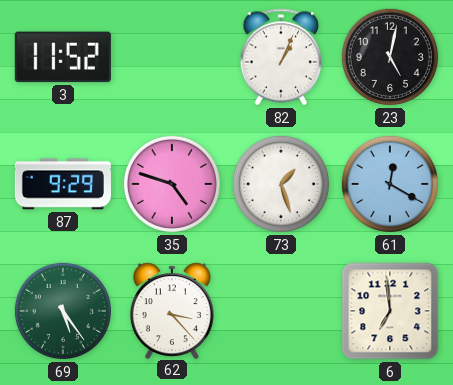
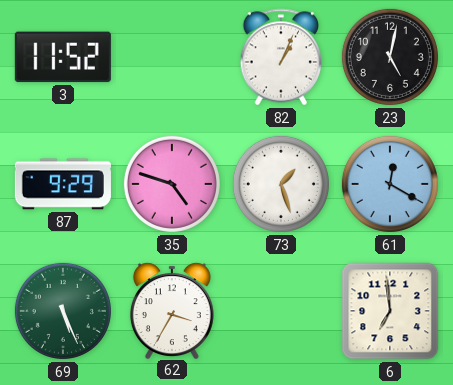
69: 5:24 -> 5:26 (63, 311)
62: 3:23 -> 3:35 (172, 310)
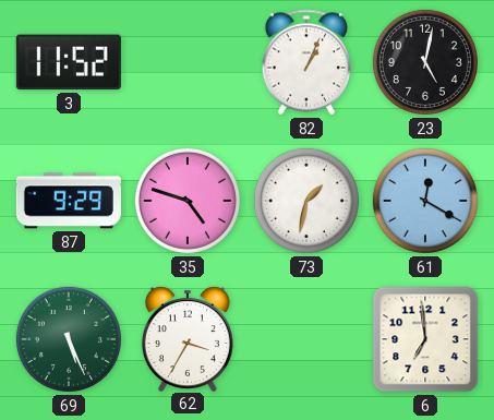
73: 1:27 -> 1:32 (306, 201)
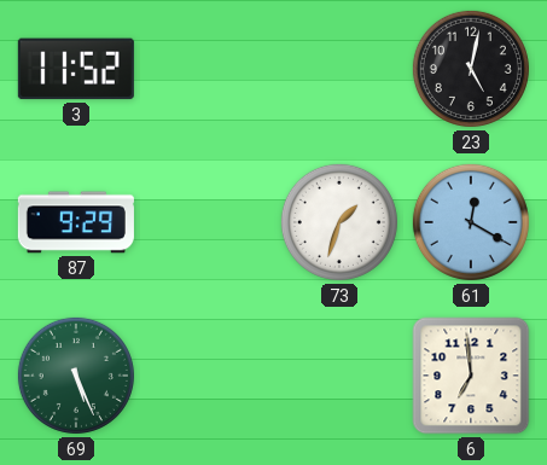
82: 1:04 -> none (305, 62)
35: 4:48 -> none (188, 201)
73: 1:32 -> 1:33 (339, 222)
62: 3:35 -> none (188, 338)
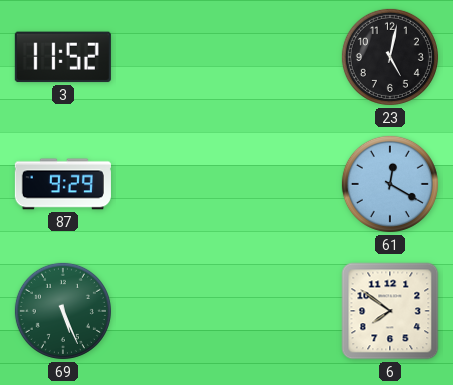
73: 1:33 -> none (339, 222)
6: 6:59 -> 7:51 (390, 311)
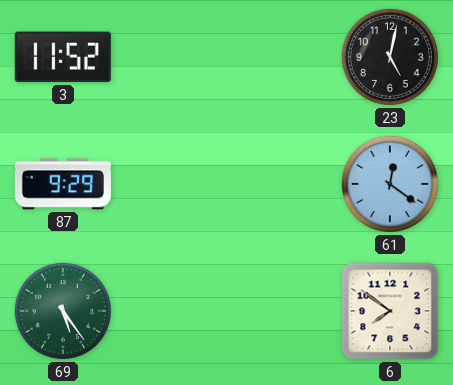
61: 12:20 -> 12:21 (390, 184)
69: 5:26 -> 5:24 (63, 311)
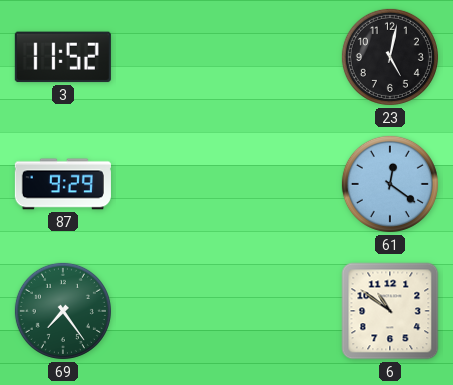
69: 5:24 -> 7:24 (63, 311)
6: 7:51 -> 10:51 (390, 311)
